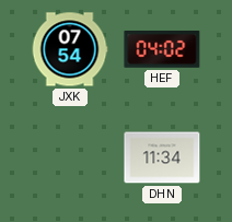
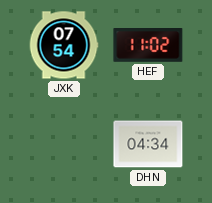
HEF: 04:02 -> 11:02 (148, 46)
DHN: 11:34 -> 04:34 (148, 144)
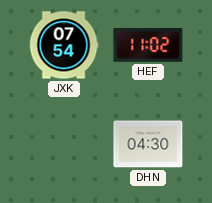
DHN: 04:34 -> 04:30 (148, 144)
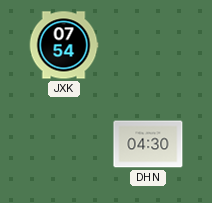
HEF: 11:02 -> none (148, 46)
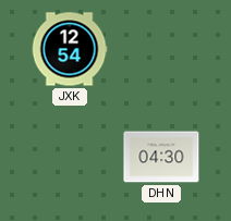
JXK: 07:54 -> 12:54 (70, 49)
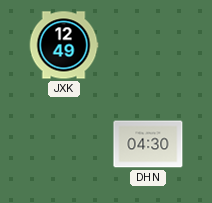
JXK: 12:54 -> 12:49 (64, 45)
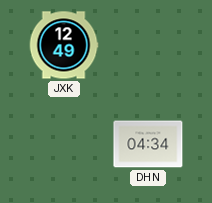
DHN: 04:30 -> 04:34 (148, 144)
